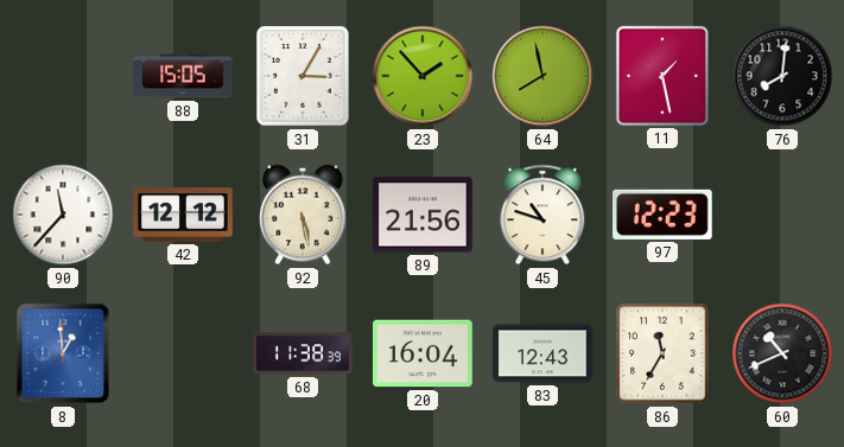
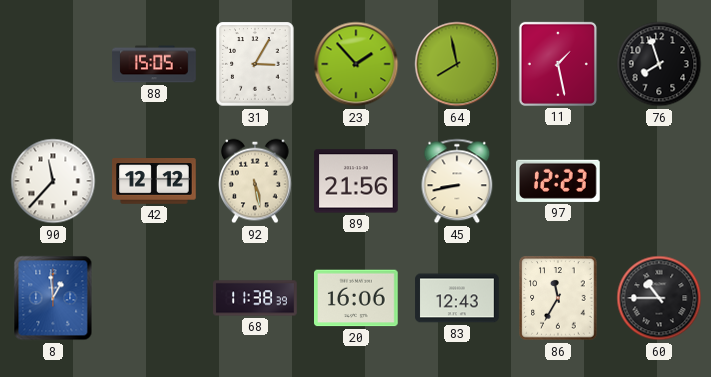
76: 8:01 -> 7:57 (659, 64)
45: 10:48 -> 8:43 (457, 181)
20: 16:04 -> 16:06 (356, 298)
60: 10:41 -> 10:45 (659, 298)
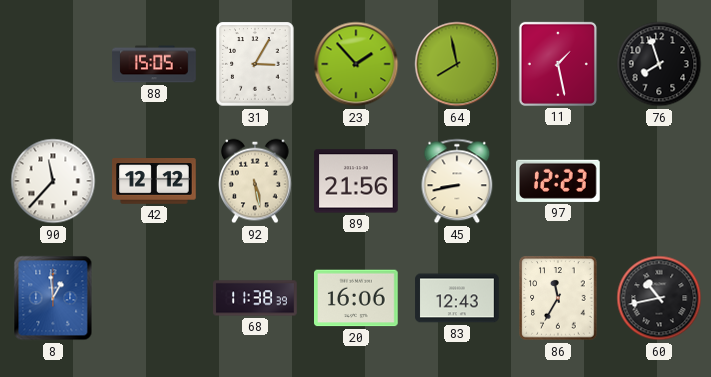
60: 10:45 -> 10:43 (659, 298)
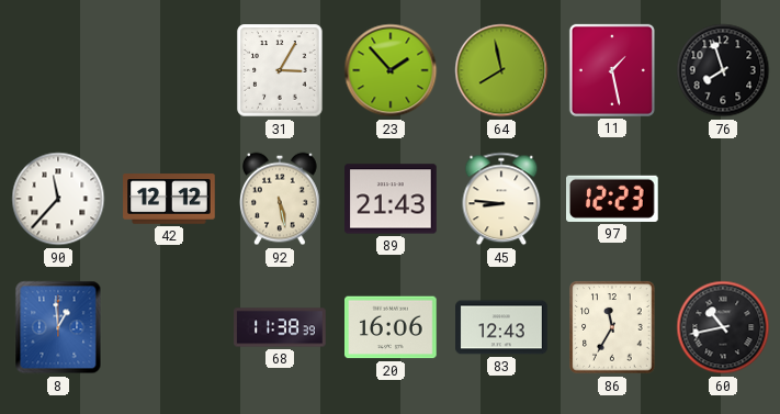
88: 15:05 -> none (154, 64)
89: 21:56 -> 21:43 (391, 199)
45: 8:43 -> 8:46 (501, 199)
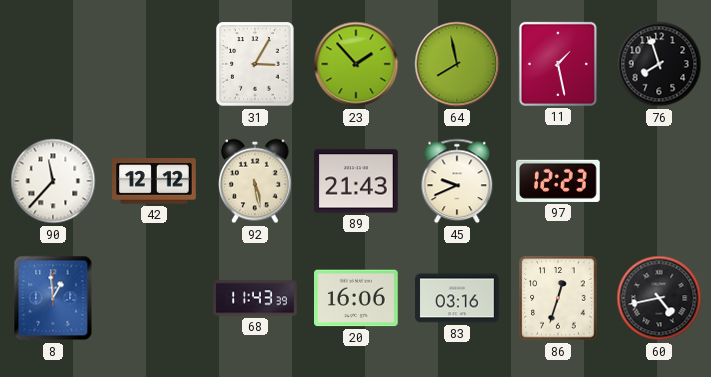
45: 8:46 -> 9:41 (457, 181)
68: 11:38 -> 11:43 (255, 298)
83: 12:43 -> 03:16 (457, 298)
86: 11:35 -> 12:33 (558, 298)
60: 10:43 -> 4:43 (659, 298)
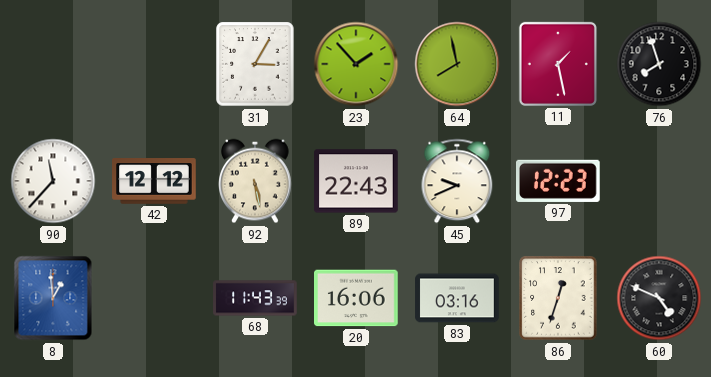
89: 21:43 -> 22:43 (356, 181)
60: 4:43 -> 4:49 (659, 298)
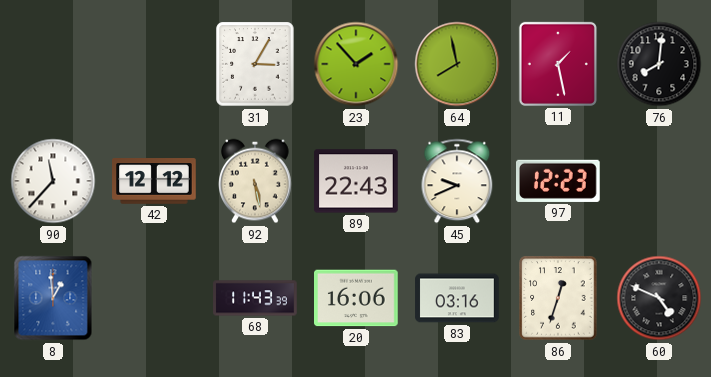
76: 7:57 -> 8:01 (659, 64)
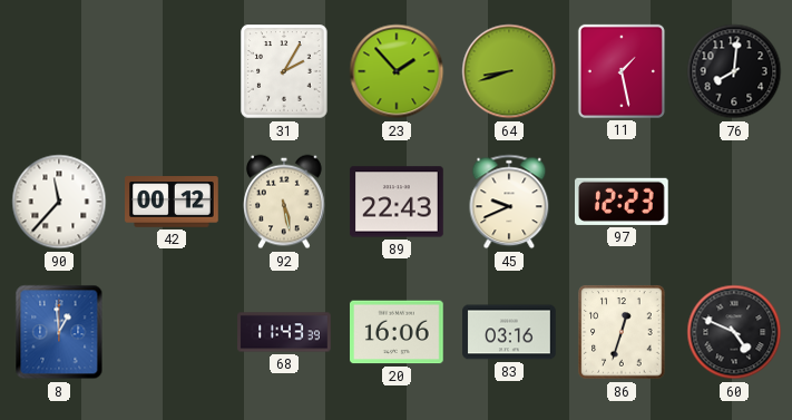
31: 3:05 -> 2:05 (284, 71)
64: 7:58 -> 8:42 (509, 71)
42: 12:12 -> 00:12 (172, 202)
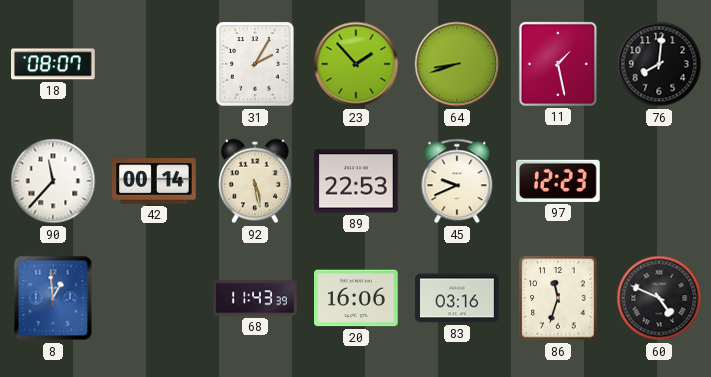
18: none -> 08:07 (54, 64)
42: 00:12 -> 00:14 (154, 181)
89: 22:43 -> 22:53 (356, 181)
86: 12:33 -> 11:33 (558, 298)
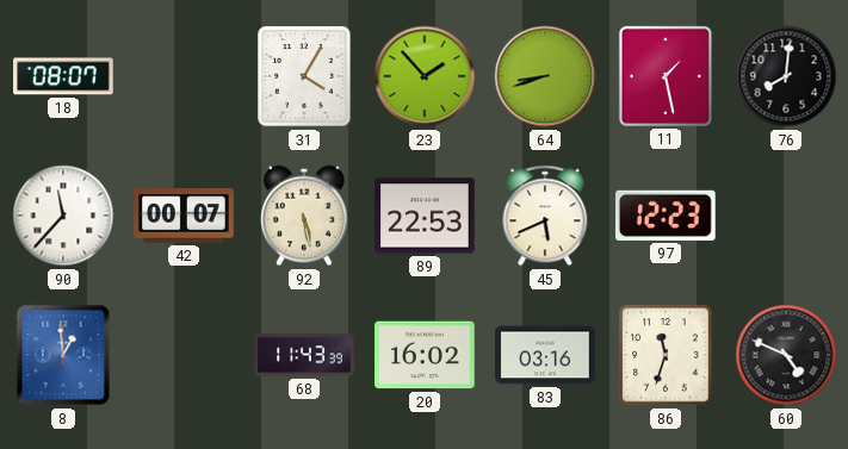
31: 2:05 -> 4:05 (304, 76)
42: 00:14 -> 00:07 (184, 216)
45: 9:41 -> 5:41 (545, 216)
20: 16:06 -> 16:02 (425, 355)
